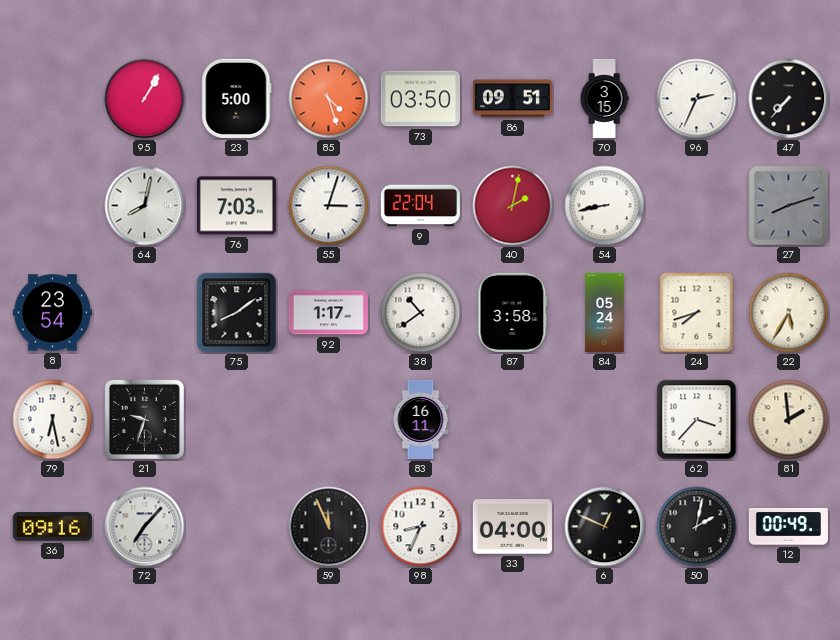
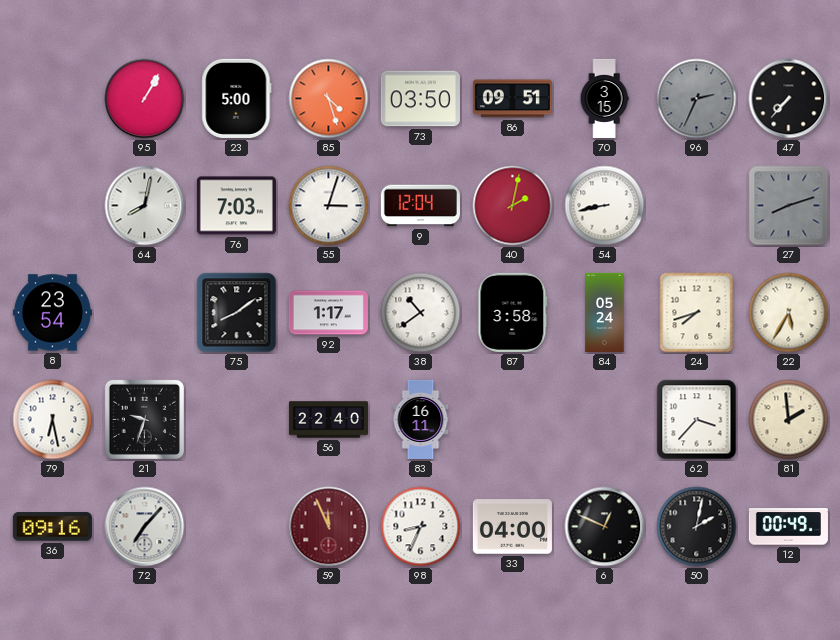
96 dial: white -> grey (697, 99)
9: 22:04 -> 12:04 (420, 206)
56: none -> 22:40 (328, 420)
59 dial: black -> burgundy (329, 527)
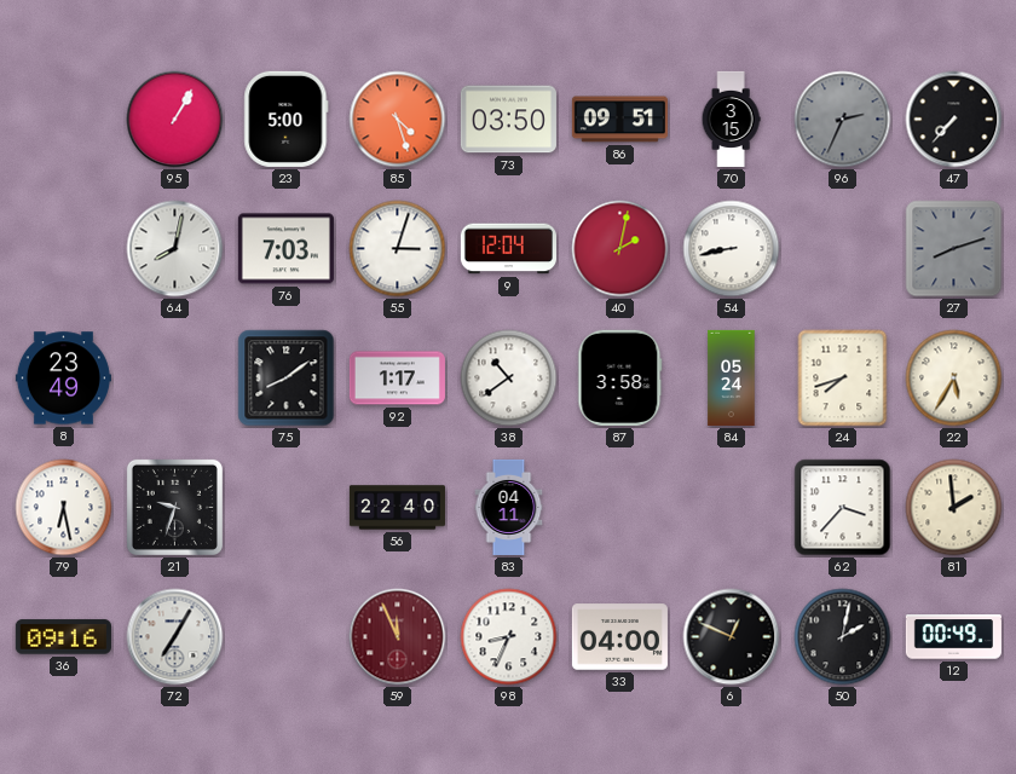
8: 23:54 -> 23:49 (63, 379)
83: 16:11 -> 04:11 (509, 507)
72: 7:07 -> 7:05 (175, 637)
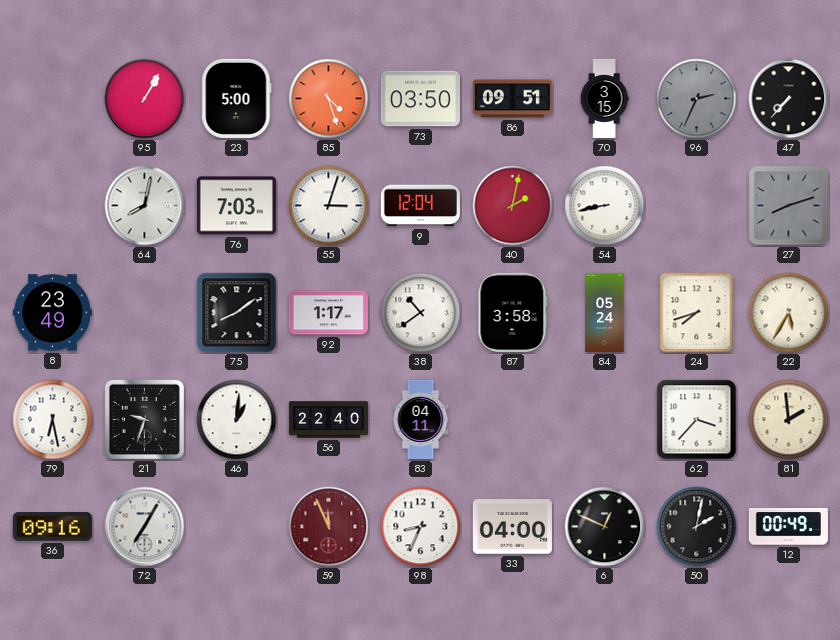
46: none -> 1:01 (237, 420)
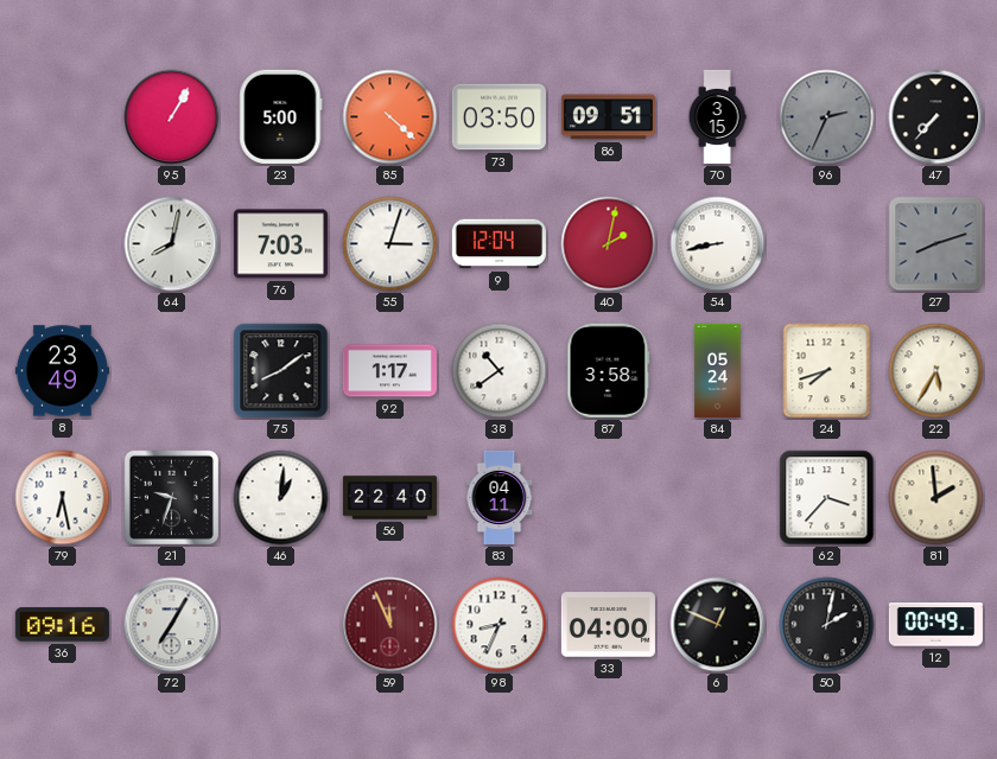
85: 4:27 -> 4:22 (390, 117)
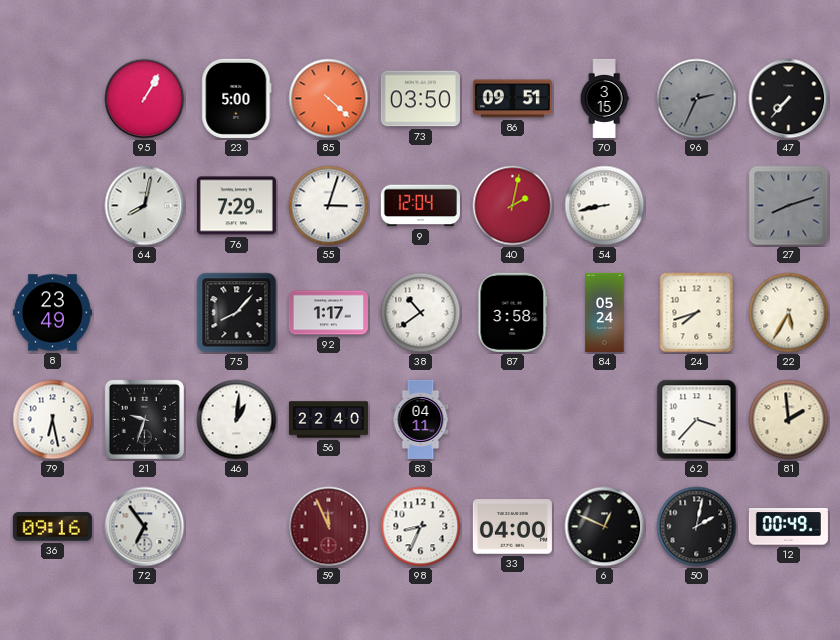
76: 7:03 -> 7:29 (236, 206)
75: 8:09 -> 8:07 (237, 313)
72: 7:05 -> 6:54 (145, 527)
